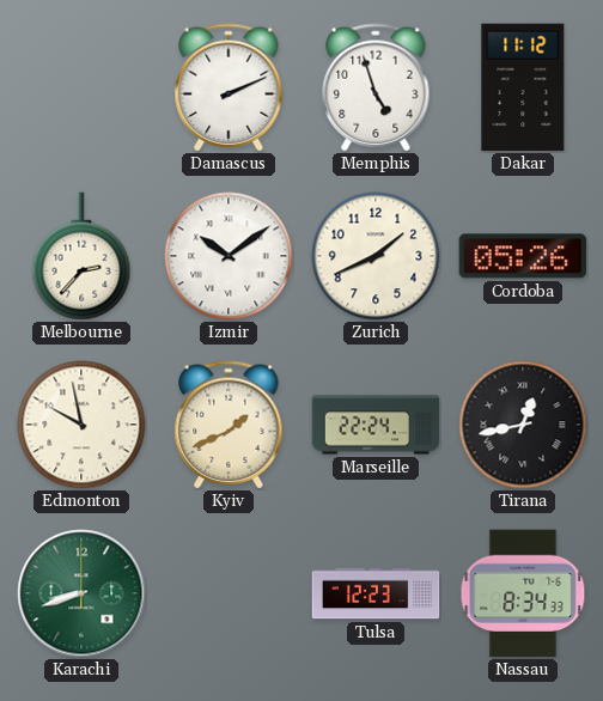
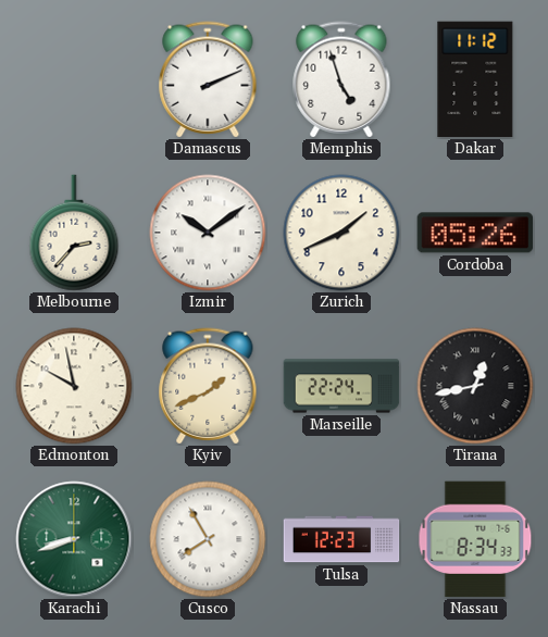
Cusco: none -> 7:55 (208, 539)
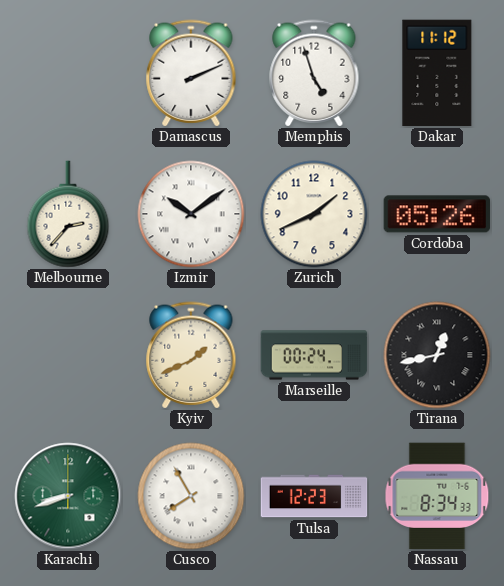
Edmonton: 9:58 -> none (74, 386)
Marseille: 22:24 -> 00:24 (314, 355)
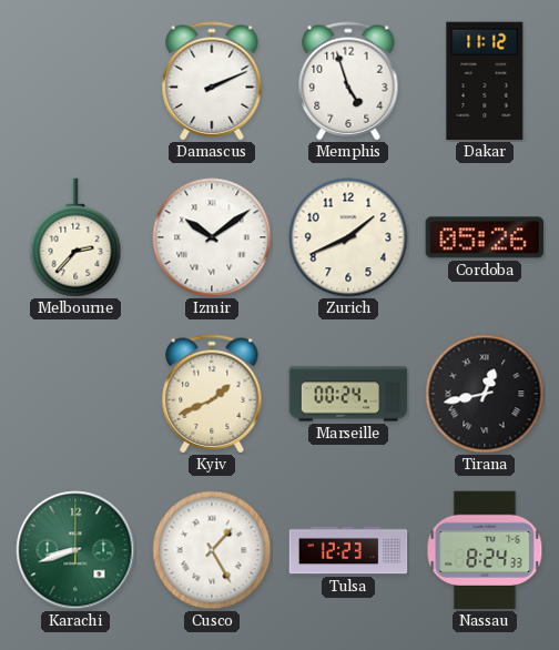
Cusco: 7:55 -> 1:25 (212, 550)
Nassau: 8:34 -> 8:24 (485, 550)
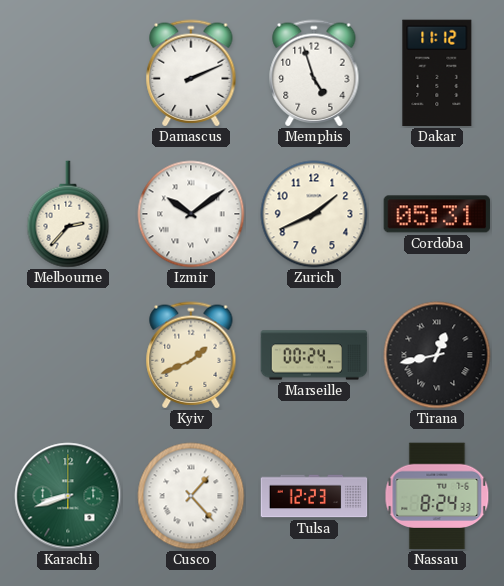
Cordoba: 05:26 -> 05:31 (437, 214)
Cusco: 1:25 -> 1:23 (191, 496)
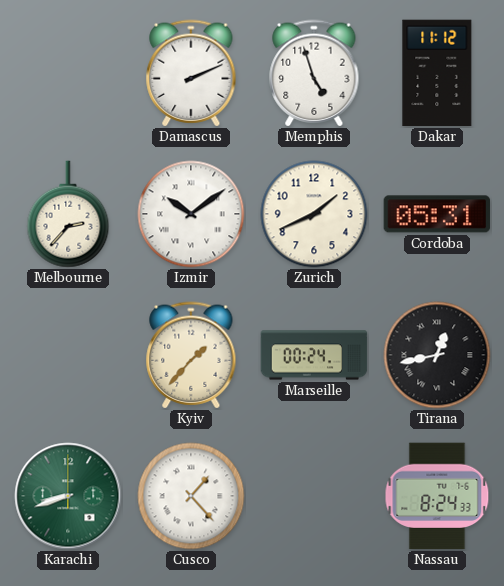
Kyiv: 1:41 -> 1:37 (191, 355)
Tulsa: 12:23 -> none (314, 496)
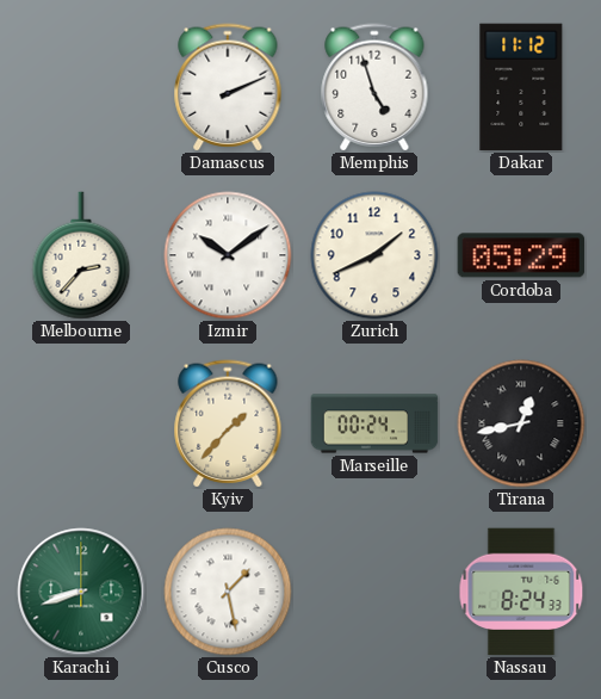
Cordoba: 05:31 -> 05:29 (521, 255)
Cusco: 1:23 -> 1:28 (228, 592)
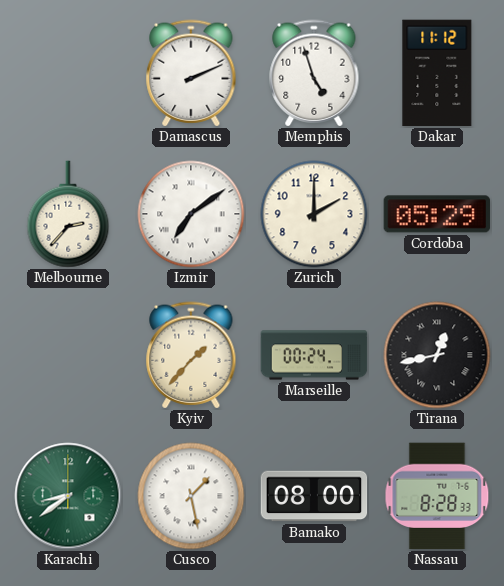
Izmir: 10:09 -> 7:09 (191, 214)
Zurich: 1:41 -> 2:00 (314, 214)
Karachi: 8:42 -> 8:39 (68, 496)
Bamako: none -> 08:00 (314, 496)
Nassau: 8:24 -> 8:28 (437, 496)
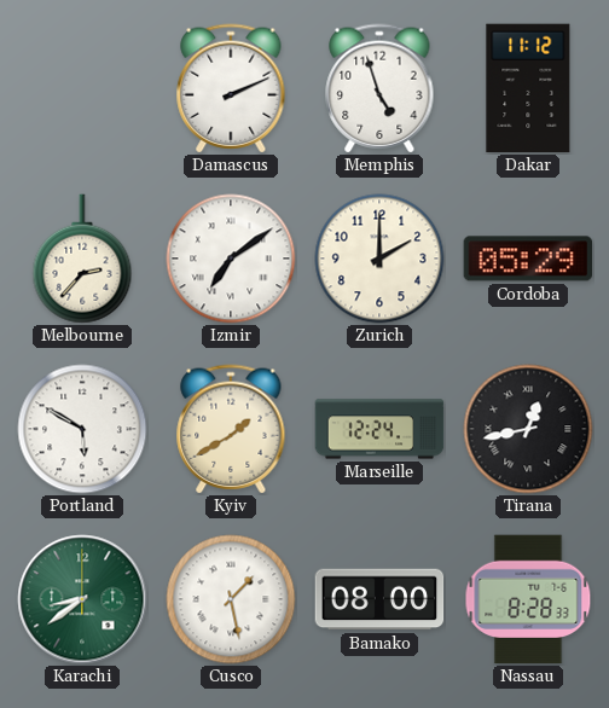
Portland: none -> 5:50 (82, 429)
Kyiv: 1:37 -> 1:40 (231, 429)
Marseille: 00:24 -> 12:24 (379, 429)
